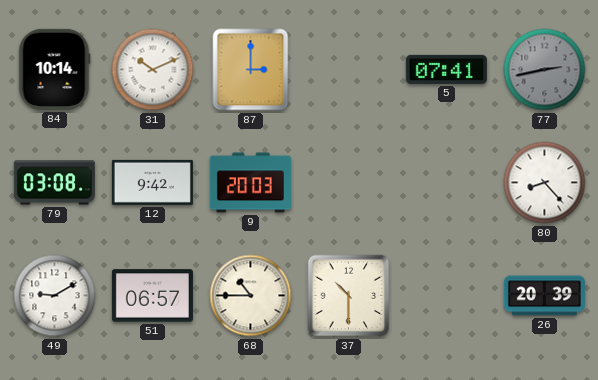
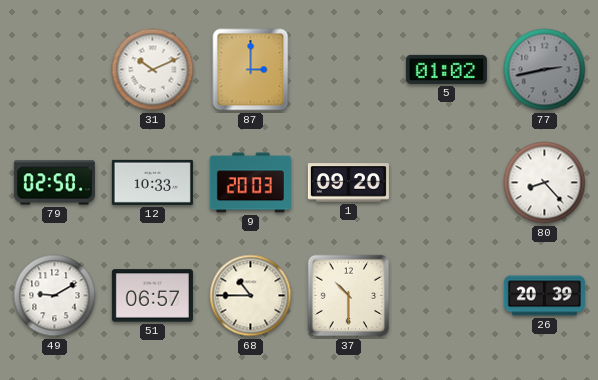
84: 10:14 -> none (55, 69)
5: 07:41 -> 01:02 (446, 69)
79: 03:08 -> 02:50 (54, 183)
12: 9:42 -> 10:33 (152, 182)
1: none -> 09:20 (348, 183)
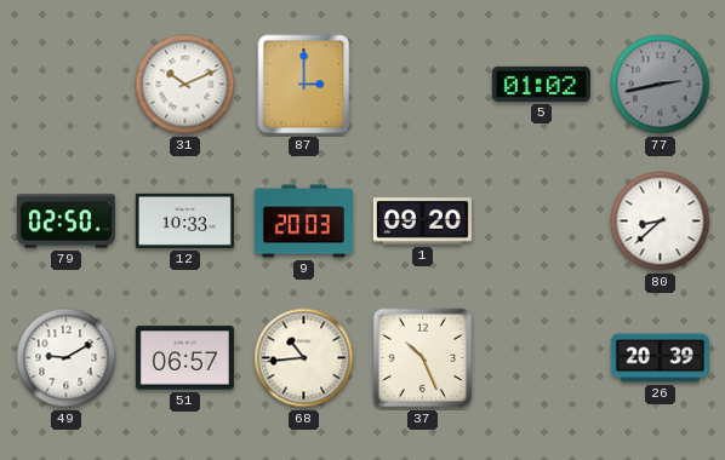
80: 8:23 -> 8:38 (661, 222)
68: 10:45 -> 10:44 (304, 358)
37: 10:30 -> 10:26 (423, 358)
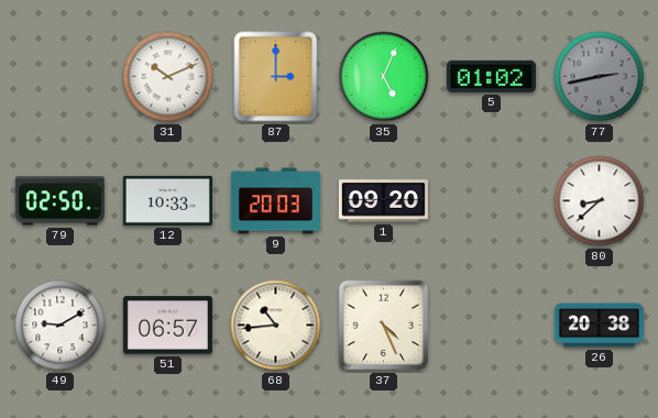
35: none -> 5:04 (384, 77)
37: 10:26 -> 4:26 (384, 326)
26: 20:39 -> 20:38 (599, 326)
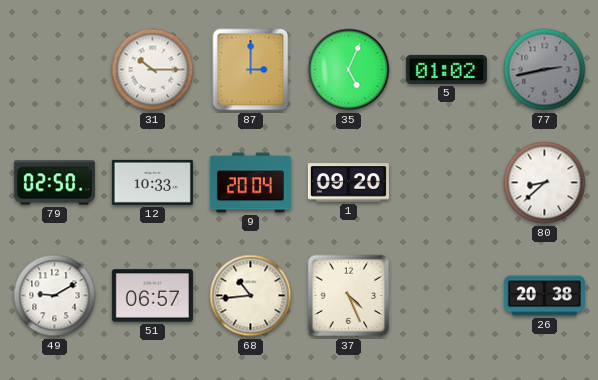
31: 10:11 -> 10:15 (153, 70)
9: 20:03 -> 20:04 (250, 183)
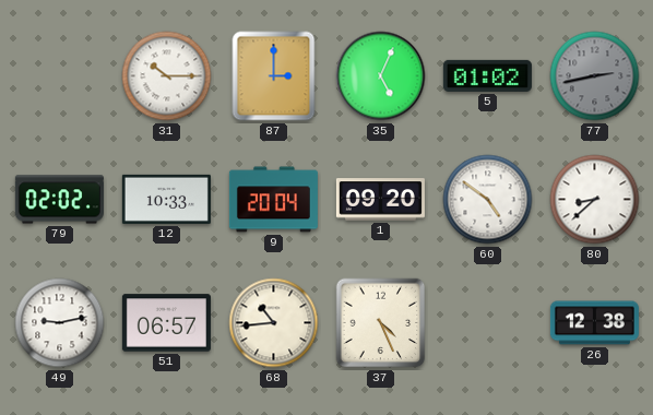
79: 02:50 -> 02:02 (59, 200)
60: none -> 4:51 (488, 200)
49: 9:10 -> 9:13 (60, 323)
26: 20:38 -> 12:38 (594, 323)
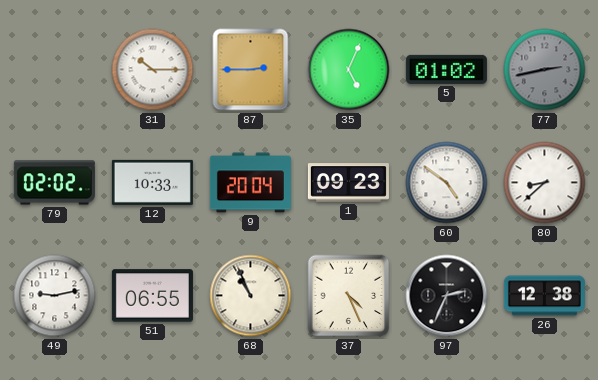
87: 3:00 -> 2:45 (251, 70)
1: 09:20 -> 09:23 (348, 183)
51: 06:57 -> 06:55 (152, 296)
68: 10:44 -> 10:56 (251, 296)
97: none -> 2:34 (447, 296)
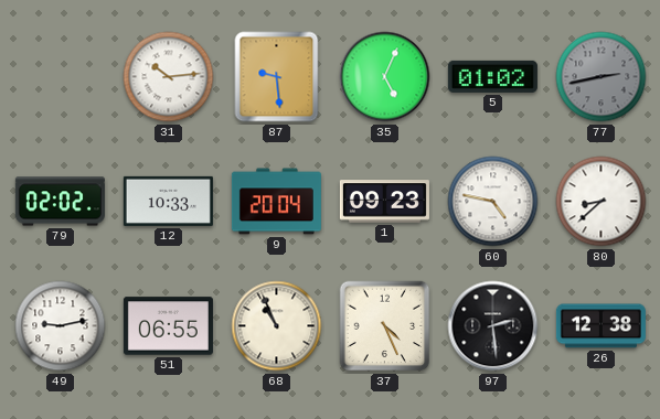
31: 10:15 -> 10:14 (169, 77)
87: 2:45 -> 9:29 (277, 77)
60: 4:51 -> 4:47 (493, 202)
97: 2:34 -> 2:29 (493, 326)
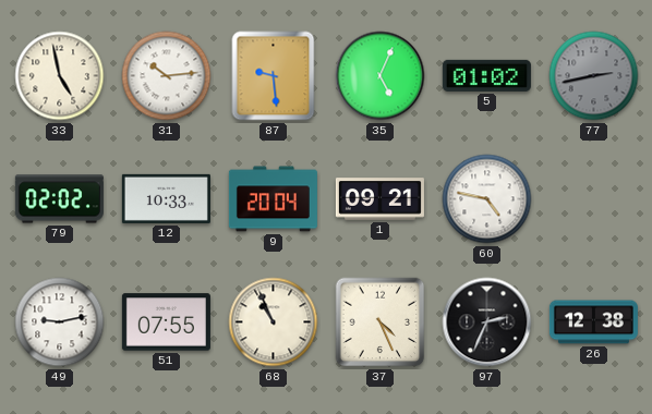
33: none -> 4:58 (60, 76)
1: 09:23 -> 09:21 (379, 199)
80: 8:38 -> none (602, 202)
51: 06:55 -> 07:55 (166, 322)
97: 2:29 -> 2:34 (487, 322)
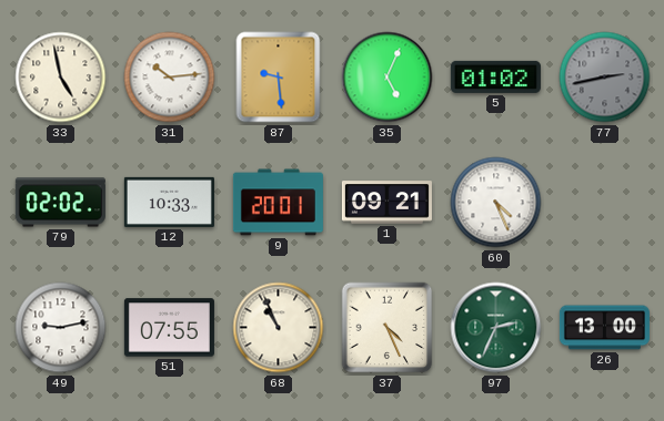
9: 20:04 -> 20:01 (278, 203)
60: 4:47 -> 4:26 (496, 203)
97 dial: black -> green (496, 328)
26: 12:38 -> 13:00 (604, 328)
